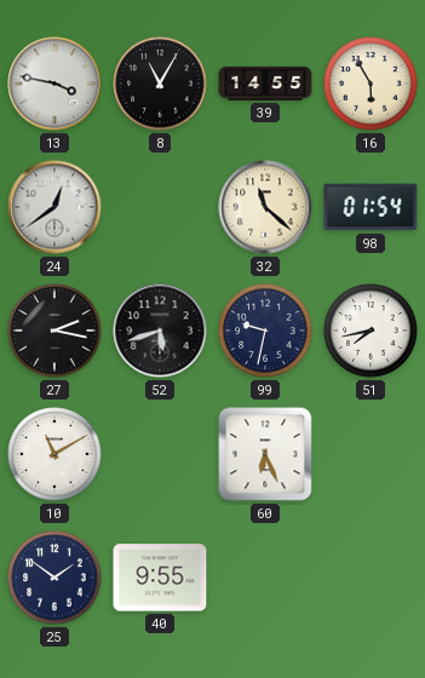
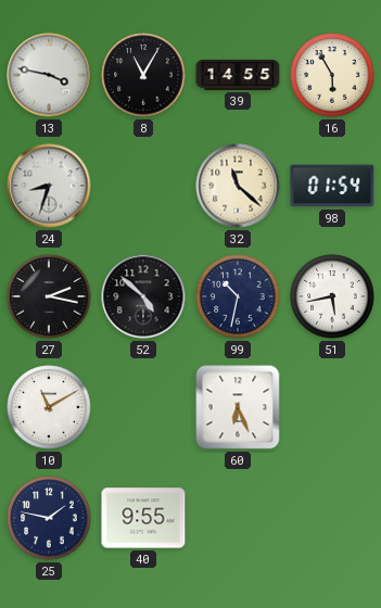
24: 12:39 -> 8:33 (49, 186)
52: 5:42 -> 4:52 (143, 296)
99: 9:32 -> 10:32 (238, 296)
51: 7:43 -> 5:43 (332, 296)
25: 1:51 -> 1:47 (49, 518)
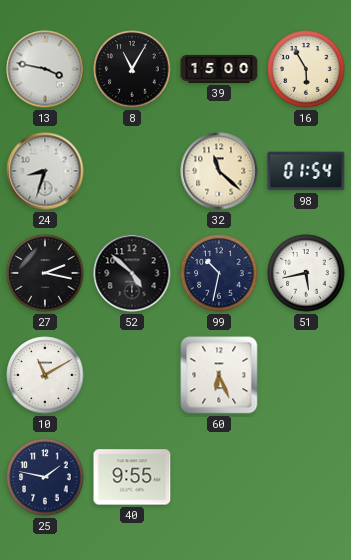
39: 14:55 -> 15:00 (219, 69)
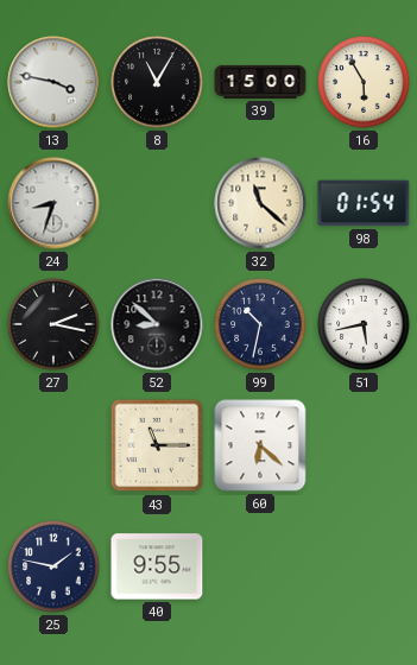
52: 4:52 -> 8:52 (157, 324)
10: 11:10 -> none (45, 375)
43: none -> 11:15 (157, 445)
60: 6:26 -> 6:22 (260, 445)
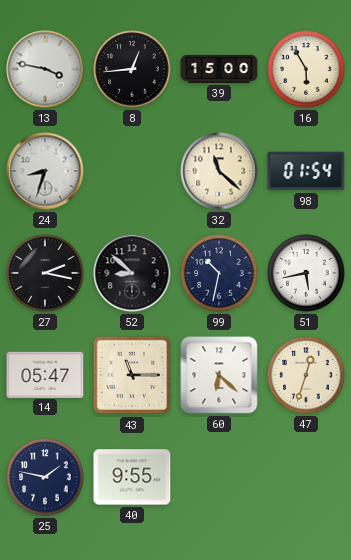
8: 11:05 -> 12:44 (132, 69)
14: none -> 05:47 (45, 374)
47: none -> 12:33 (306, 375)
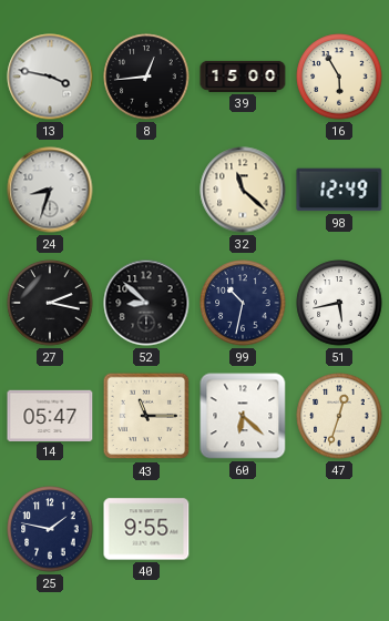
98: 01:54 -> 12:49 (339, 190)
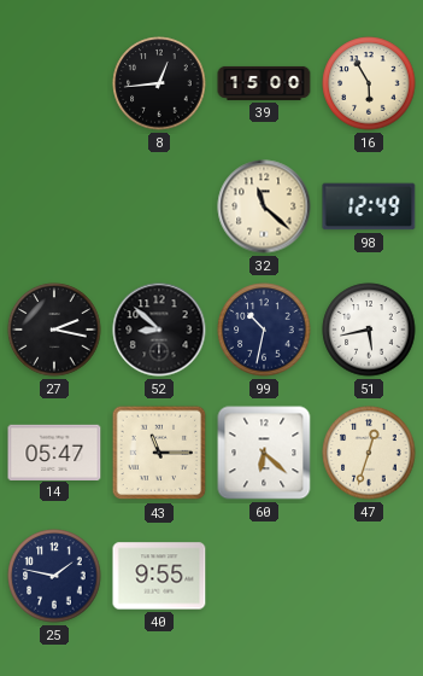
13: 3:47 -> none (50, 77)
24: 8:33 -> none (50, 190)
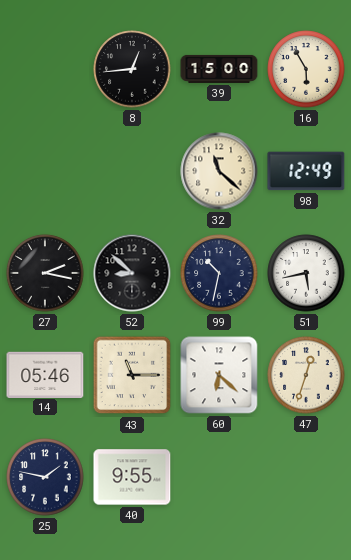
14: 05:47 -> 05:46 (45, 374)
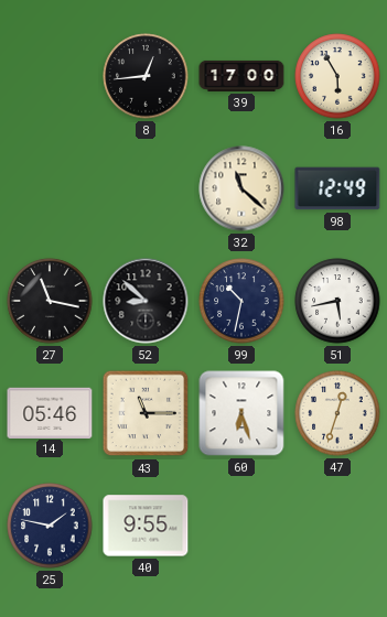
39: 15:00 -> 17:00 (241, 76)
27: 2:17 -> 11:17 (50, 301)
60: 6:22 -> 6:27 (241, 413)
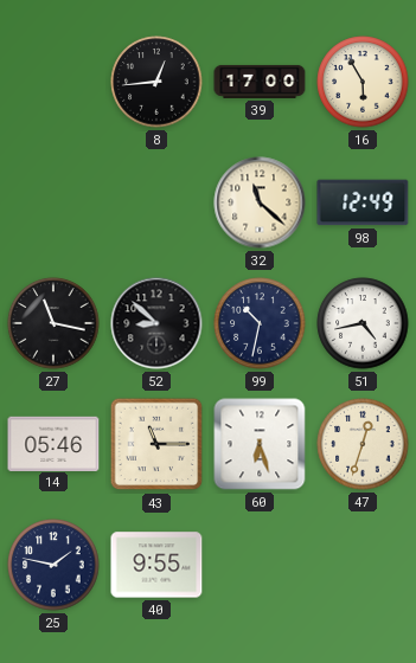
51: 5:43 -> 4:43 (363, 323)
